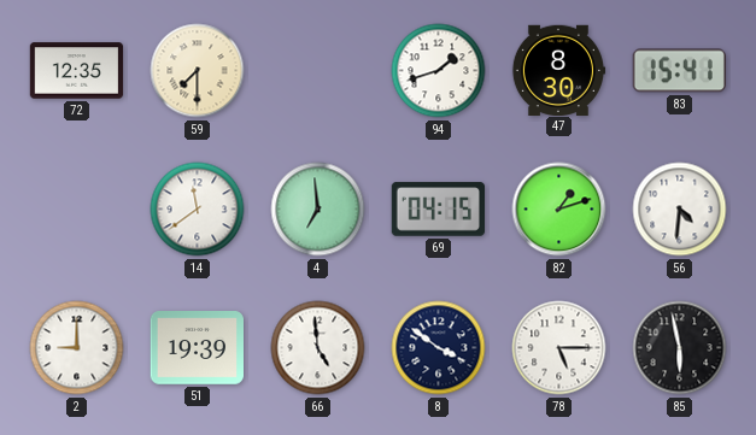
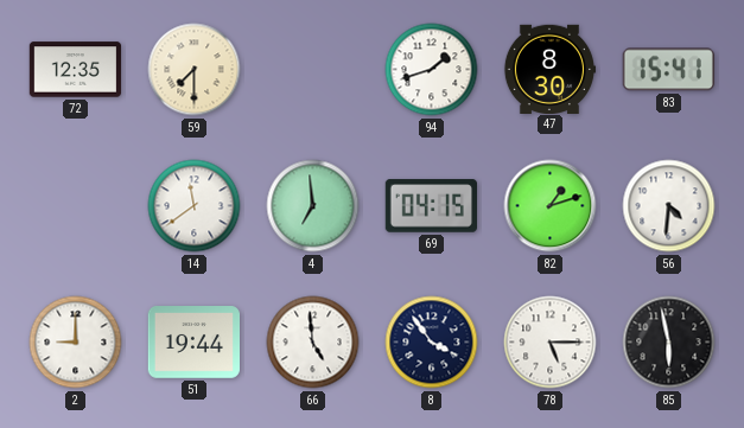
51: 19:39 -> 19:44 (195, 343)
8: 3:51 -> 3:54 (432, 343)
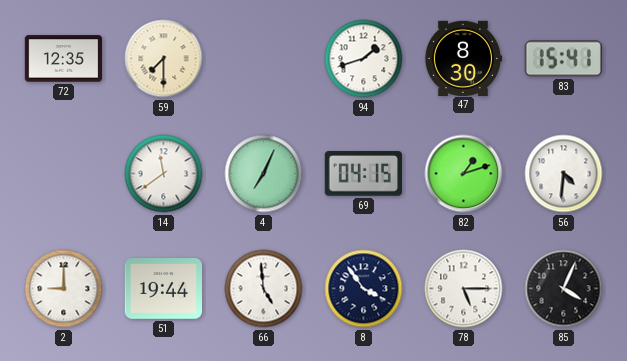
4: 6:59 -> 7:04 (264, 174)
85: 5:58 -> 4:04 (564, 289)
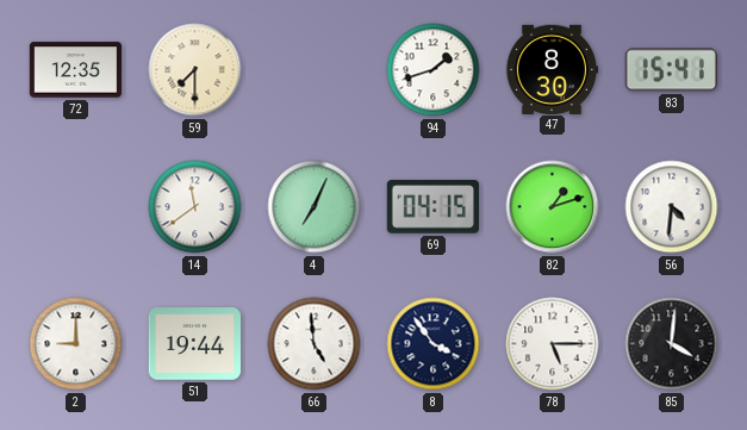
85: 4:04 -> 4:01 (672, 344)
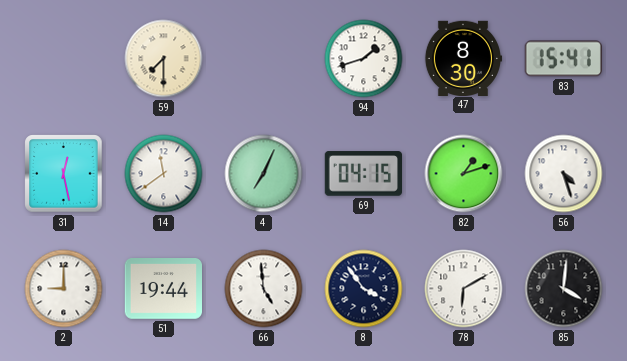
72: 12:35 -> none (76, 70)
31: none -> 12:28 (64, 174)
56: 4:31 -> 4:27 (564, 174)
78: 5:15 -> 6:10 (464, 289)
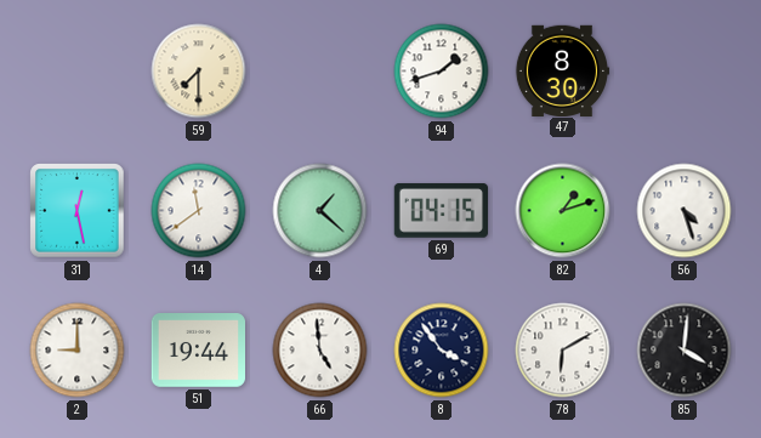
83: 15:41 -> none (563, 59)
4: 7:04 -> 1:22 (320, 211)
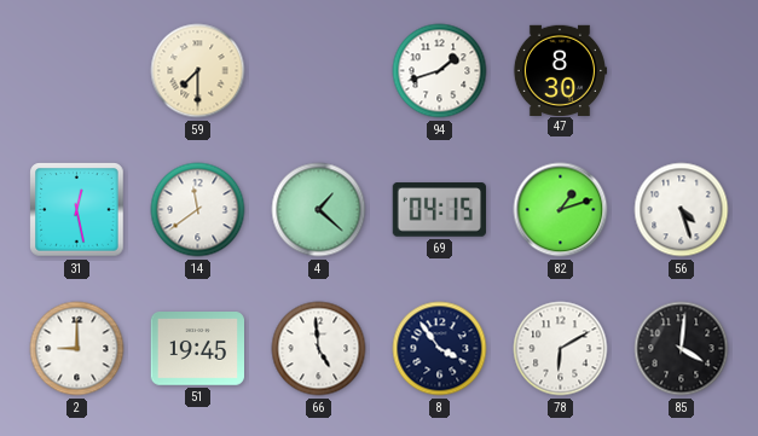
51: 19:44 -> 19:45 (198, 349)
